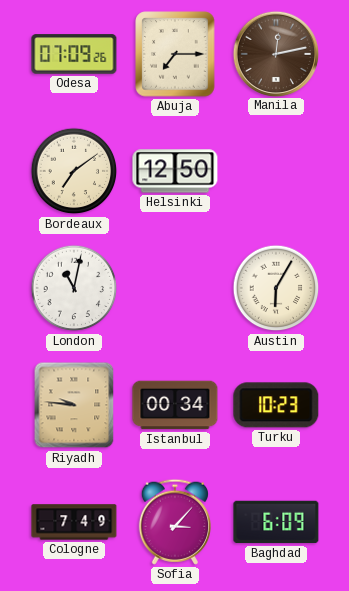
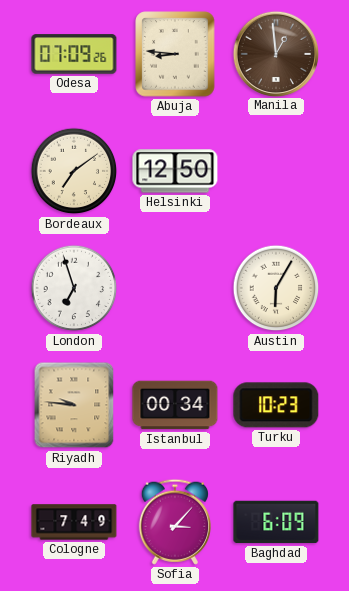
Abuja: 7:15 -> 8:46 (175, 54)
Manila: 12:13 -> 12:59 (275, 53)
London: 11:02 -> 6:57 (74, 288)
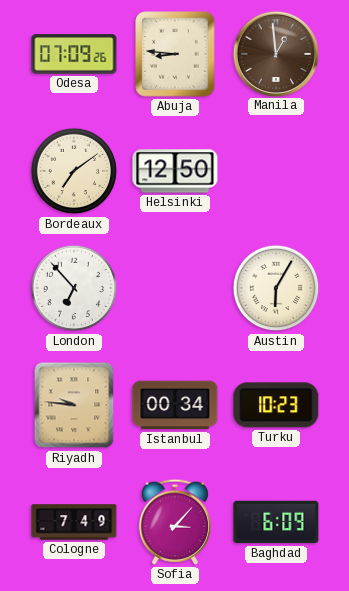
London: 6:57 -> 6:53 (74, 288)
